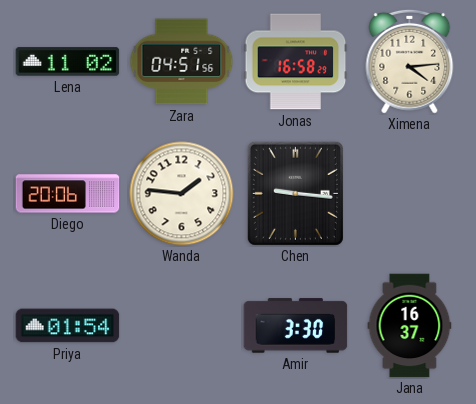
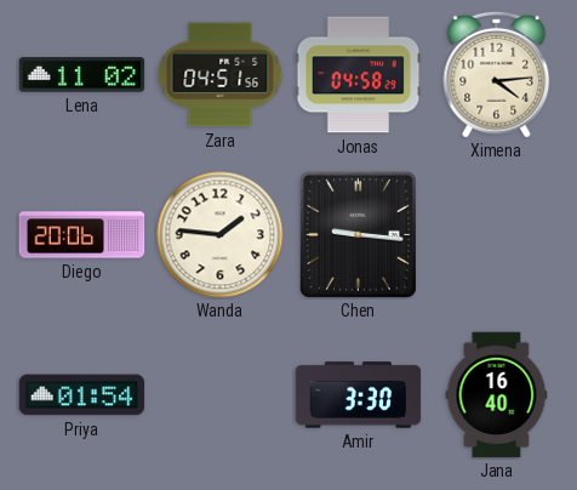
Jonas: 16:58 -> 04:58 (359, 75)
Jana: 16:37 -> 16:40 (497, 395)
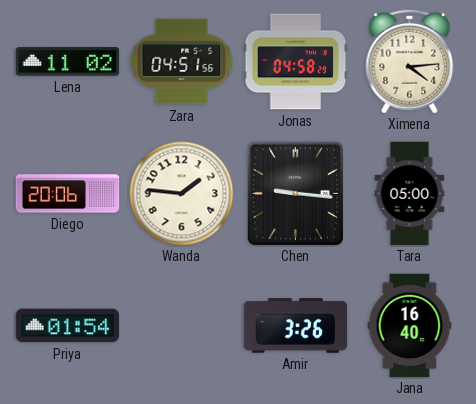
Tara: none -> 05:00 (410, 194)
Amir: 3:30 -> 3:26 (296, 326)
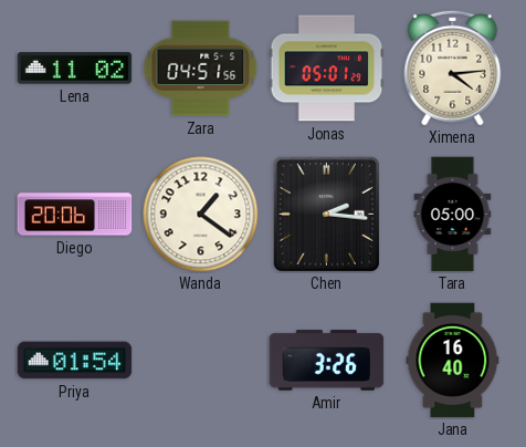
Jonas: 04:58 -> 05:01 (327, 69)
Wanda: 1:46 -> 1:21 (201, 215)
Chen: 9:16 -> 2:16 (326, 214)
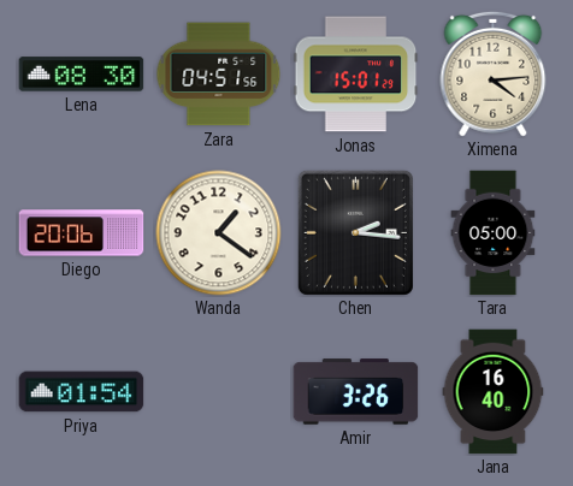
Lena: 11:02 -> 08:30 (82, 75)
Jonas: 05:01 -> 15:01 (356, 75)
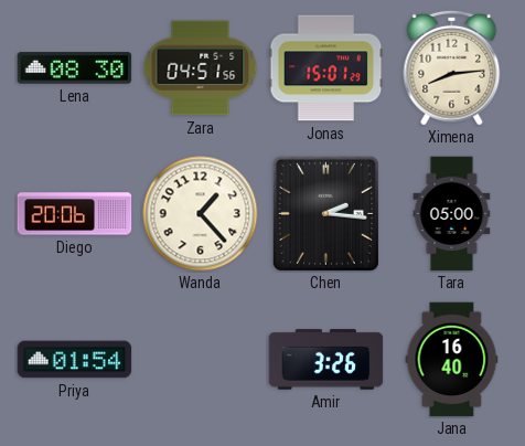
Ximena: 4:14 -> 8:14 (452, 67)
Wanda: 1:21 -> 1:23 (201, 214)
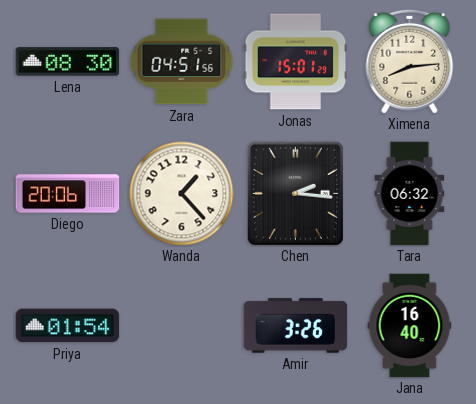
Tara: 05:00 -> 06:32 (410, 194)
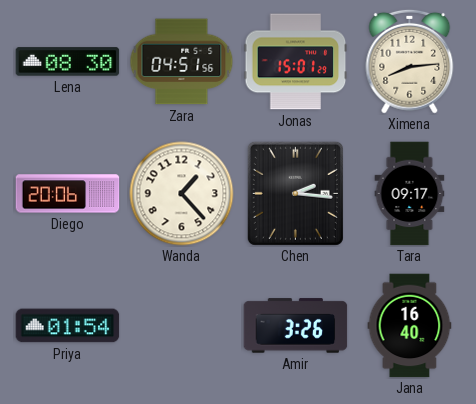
Tara: 06:32 -> 09:17 (410, 194)
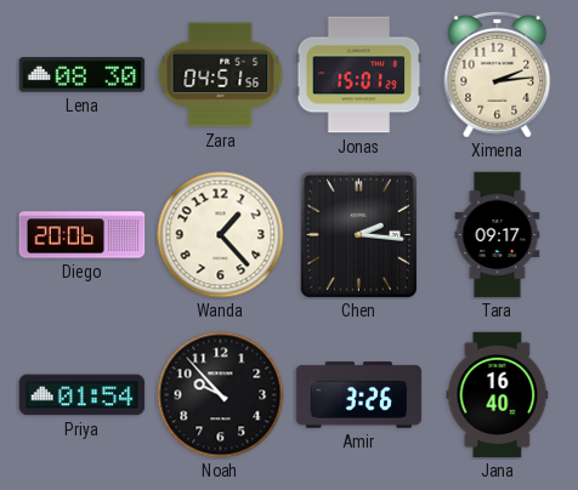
Ximena: 8:14 -> 2:14 (498, 74)
Noah: none -> 9:53 (221, 395)
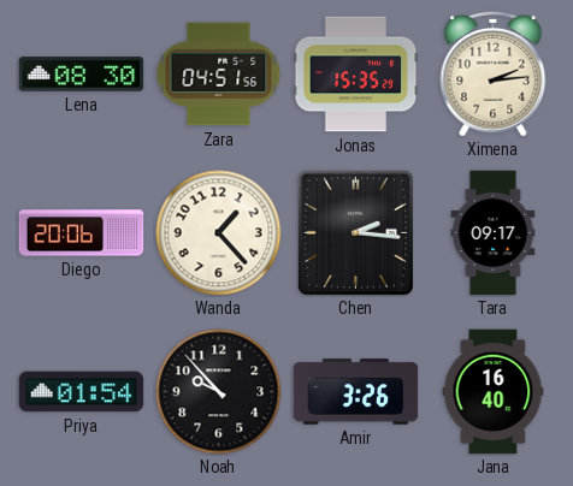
Jonas: 15:01 -> 15:35 (356, 75)
